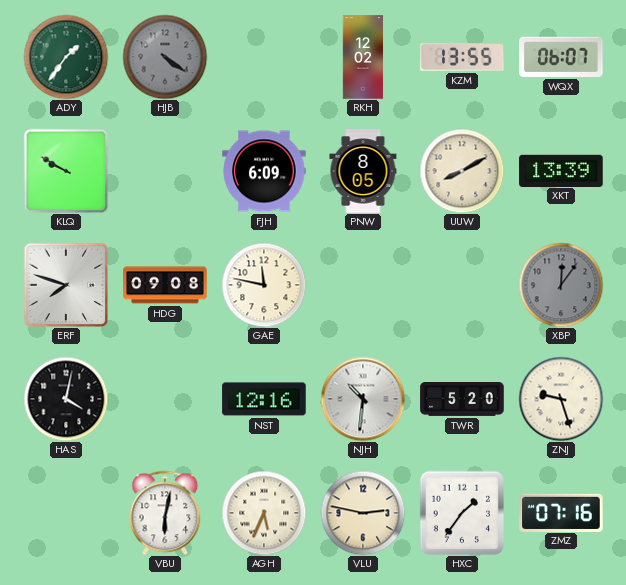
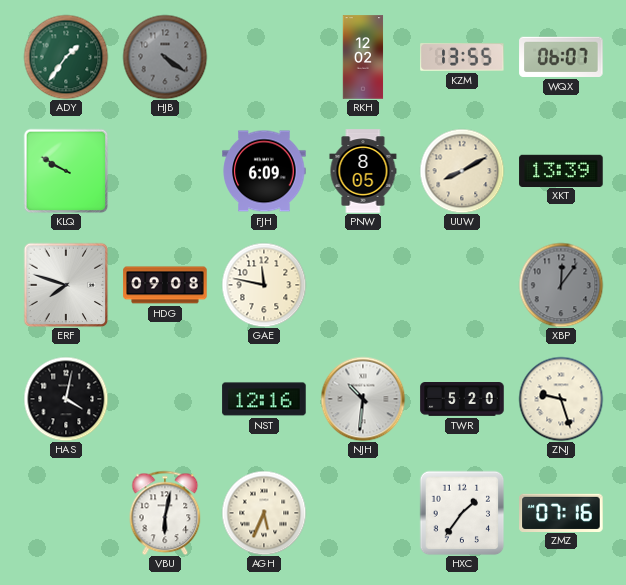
VLU: 2:47 -> none (363, 513)
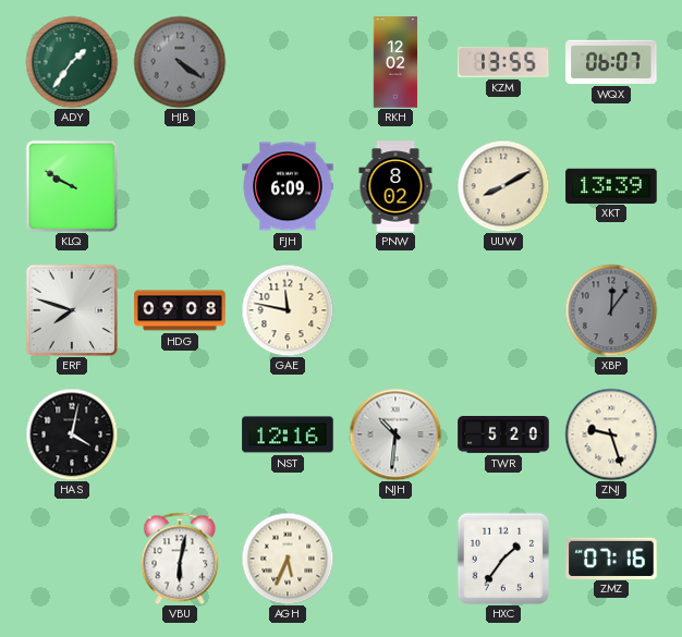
PNW: 8:05 -> 8:02 (395, 186)
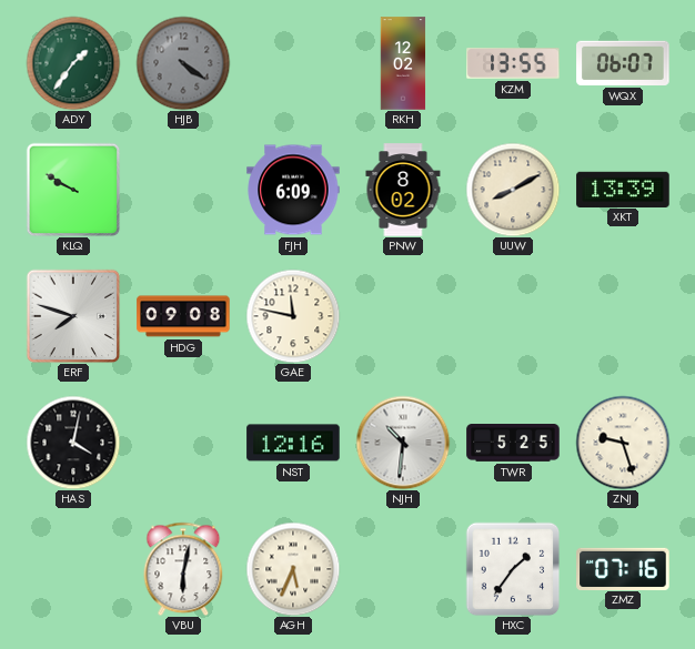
XBP: 12:06 -> none (611, 310)
TWR: 5:20 -> 5:25 (513, 444)
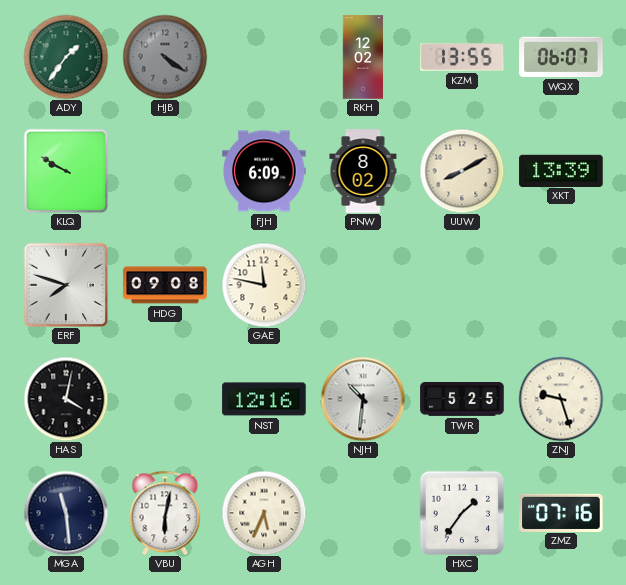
MGA: none -> 11:29 (66, 513)
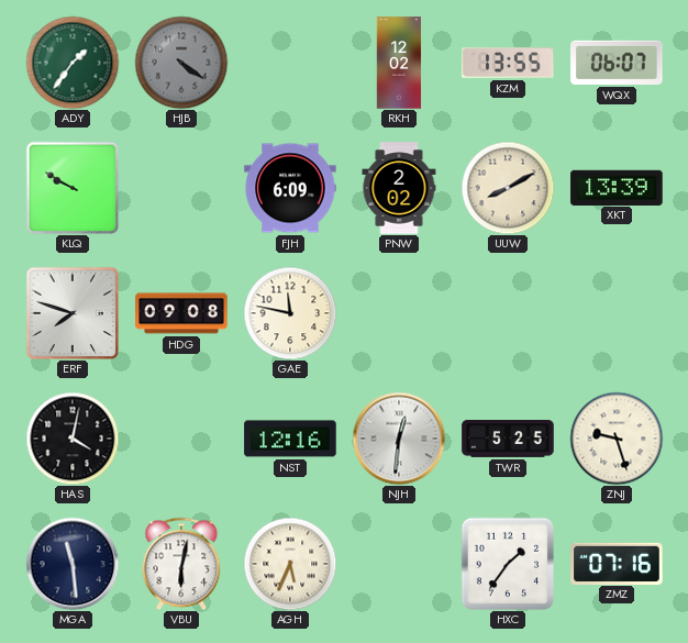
PNW: 8:02 -> 2:02 (399, 188)
NJH: 10:31 -> 12:31 (399, 439)
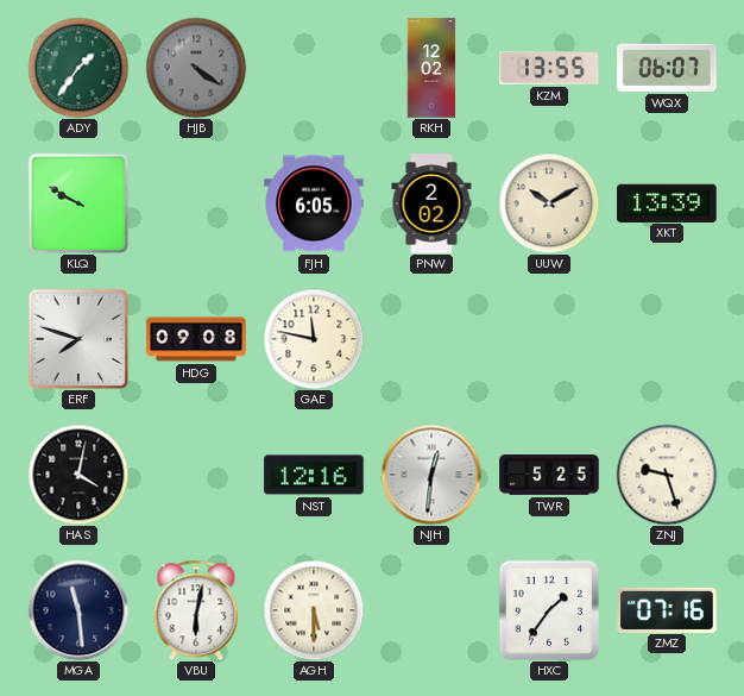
FJH: 6:09 -> 6:05 (314, 203)
UUW: 8:10 -> 10:10 (549, 203)
AGH: 5:34 -> 5:30 (314, 610)
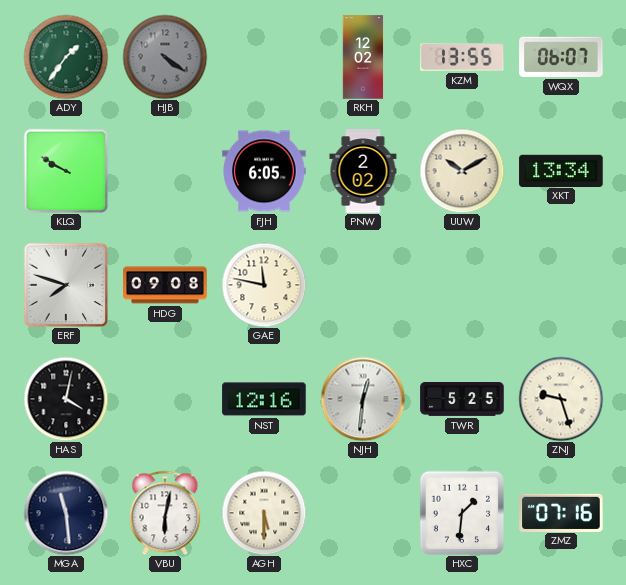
XKT: 13:39 -> 13:34 (561, 170)
HXC: 1:36 -> 1:31 (462, 513)
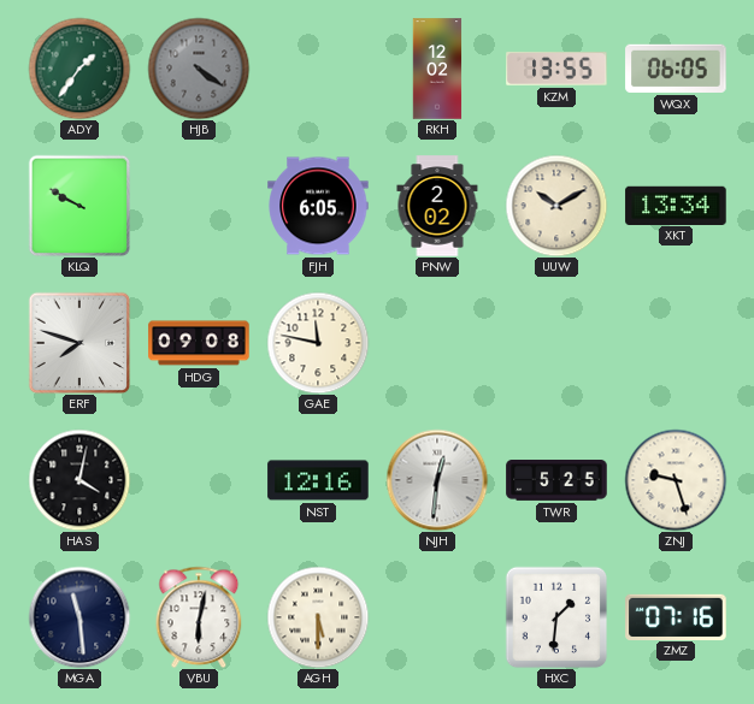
WQX: 06:07 -> 06:05 (676, 69)
